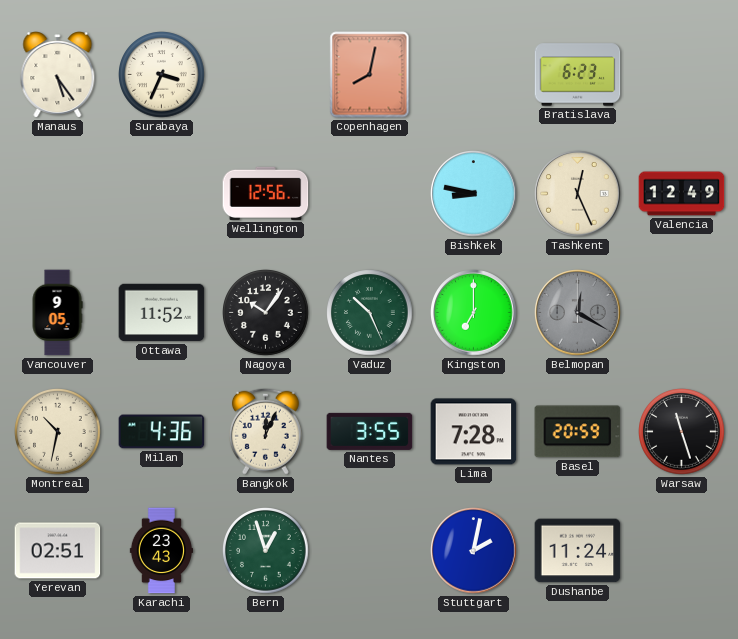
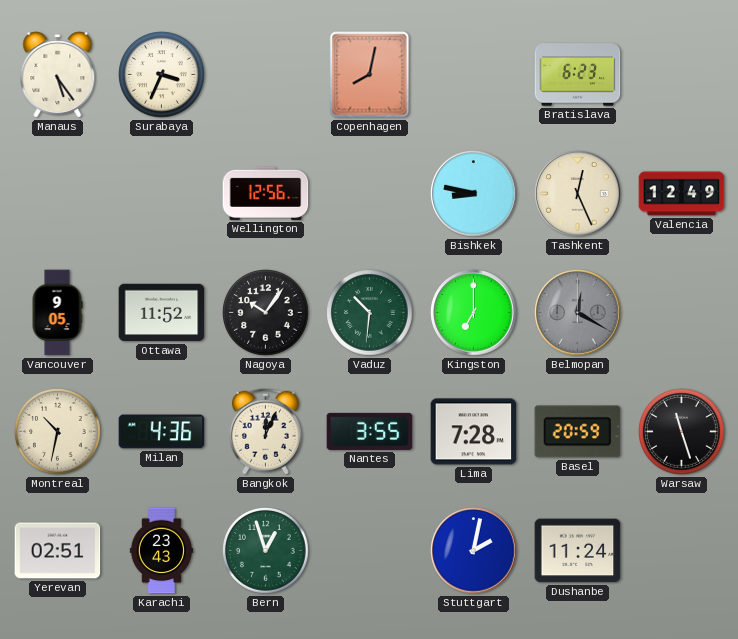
Vaduz: 10:26 -> 10:31 (370, 313)
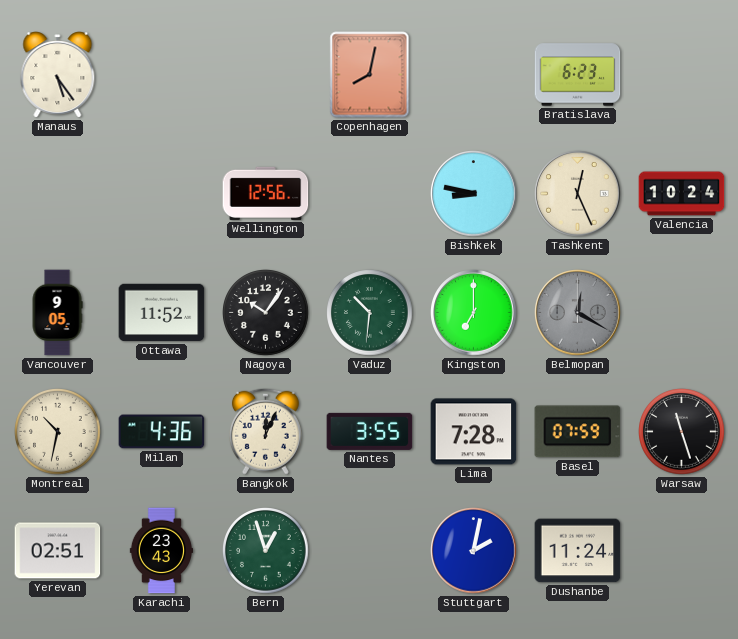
Surabaya: 3:34 -> none (162, 75)
Valencia: 12:49 -> 10:24 (682, 194)
Basel: 20:59 -> 07:59 (578, 432)
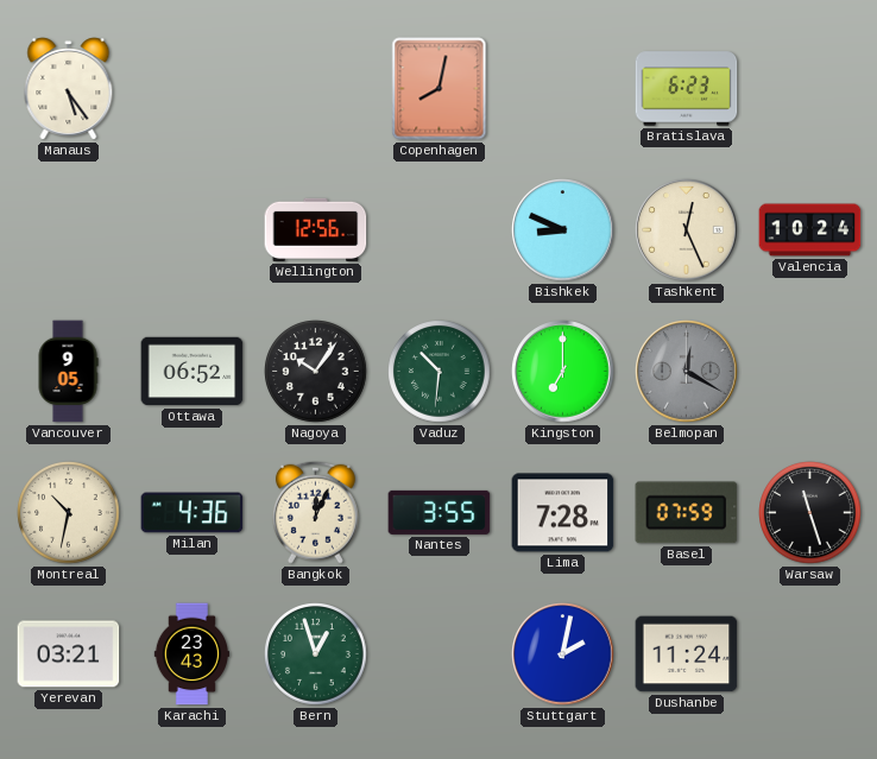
Bishkek: 8:47 -> 8:49 (563, 230)
Ottawa: 11:52 -> 06:52 (193, 372)
Yerevan: 02:51 -> 03:21 (69, 654)
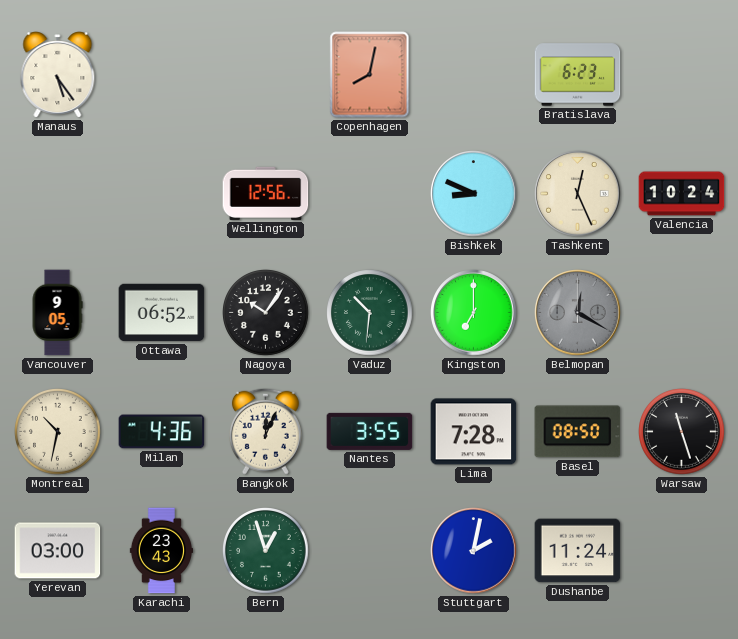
Basel: 07:59 -> 08:50 (578, 432)
Yerevan: 03:21 -> 03:00 (58, 551)
